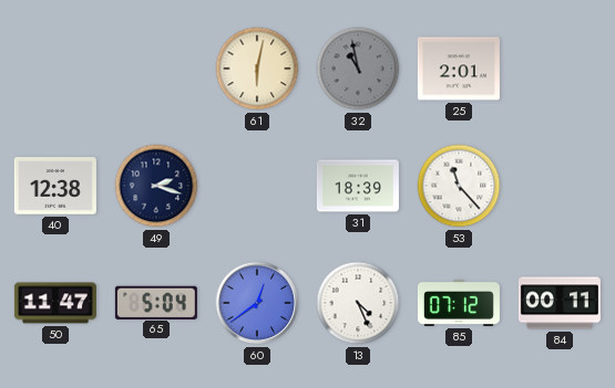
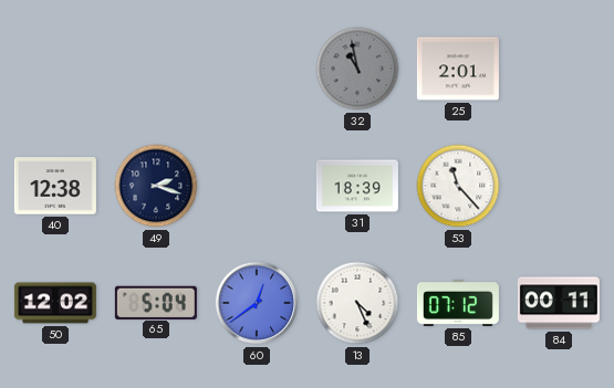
61: 6:02 -> none (257, 69)
50: 11:47 -> 12:02 (55, 303)
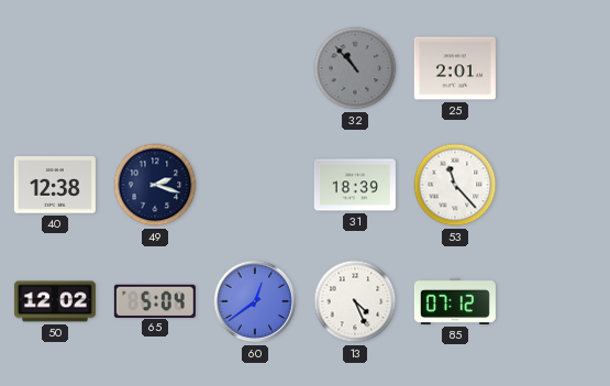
32: 10:58 -> 10:53 (355, 68)
84: 00:11 -> none (559, 303)
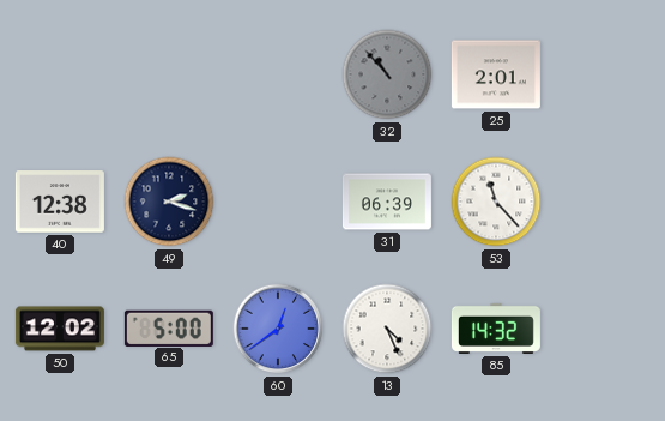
31: 18:39 -> 06:39 (387, 202)
65: 5:04 -> 5:00 (169, 327)
85: 07:12 -> 14:32 (496, 329)
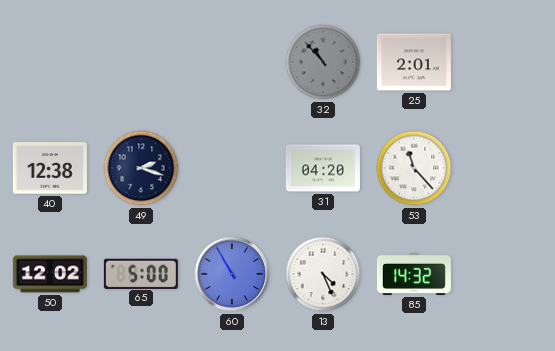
31: 06:39 -> 04:20 (323, 168)
60: 12:39 -> 10:55 (232, 274)
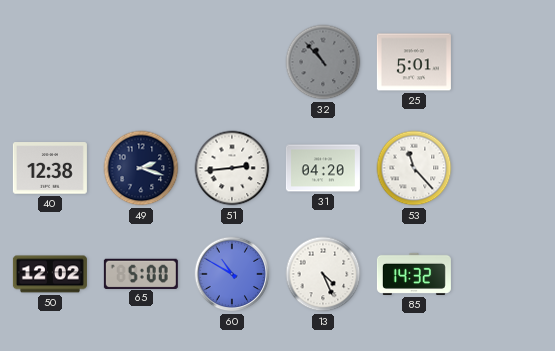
25: 2:01 -> 5:01 (414, 62)
51: none -> 2:44 (232, 168)
60: 10:55 -> 10:50 (232, 274)
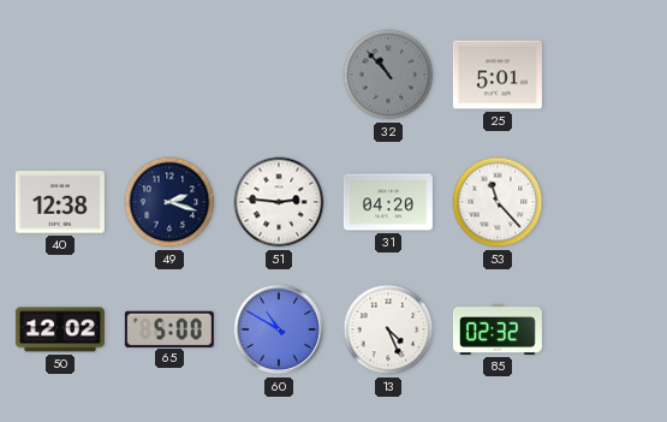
51: 2:44 -> 2:46 (279, 202)
85: 14:32 -> 02:32 (498, 329)
